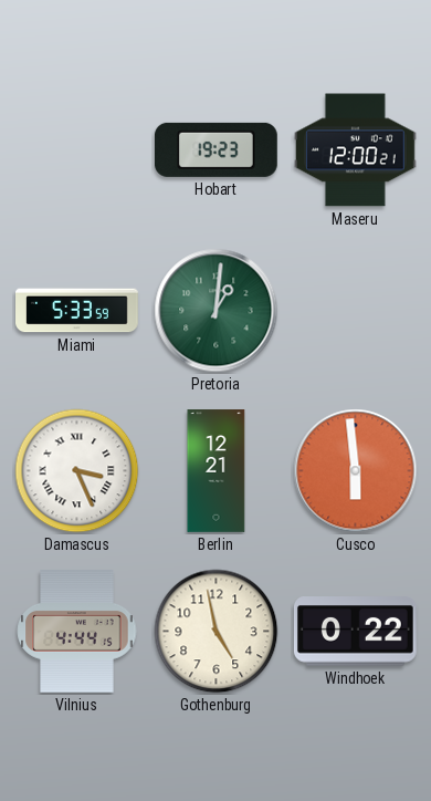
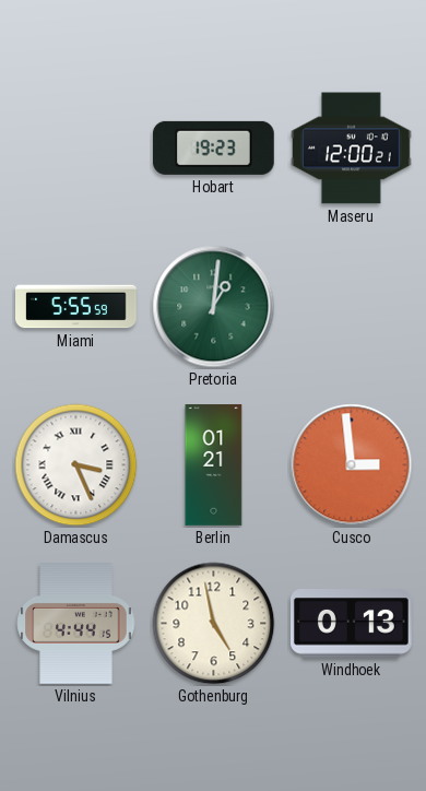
Miami: 5:33 -> 5:55 (76, 307)
Berlin: 12:21 -> 01:21 (214, 465)
Cusco: 5:59 -> 2:59 (352, 465)
Windhoek: 0:22 -> 0:13 (351, 624)
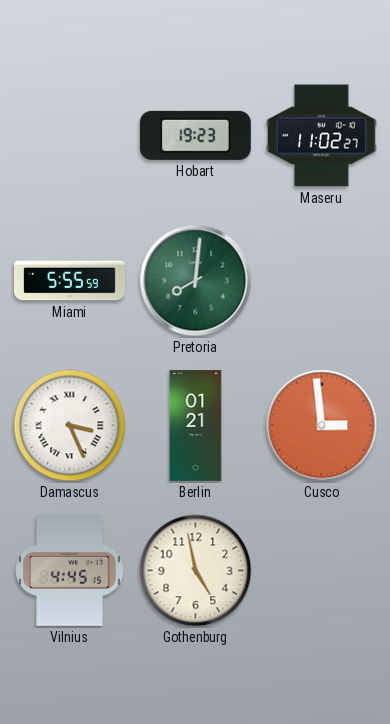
Maseru: 12:00 -> 11:02 (322, 136)
Pretoria: 1:01 -> 8:01 (196, 281)
Vilnius: 4:44 -> 4:45 (70, 571)
Windhoek: 0:13 -> none (351, 624)
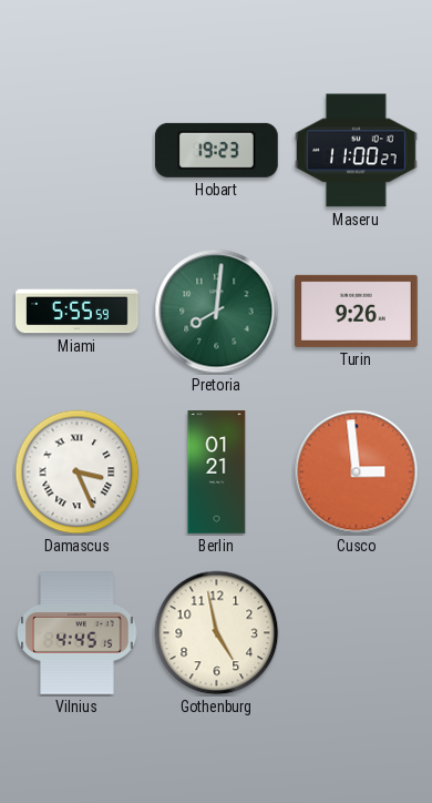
Maseru: 11:02 -> 11:00 (357, 151)
Turin: none -> 9:26 (357, 311)
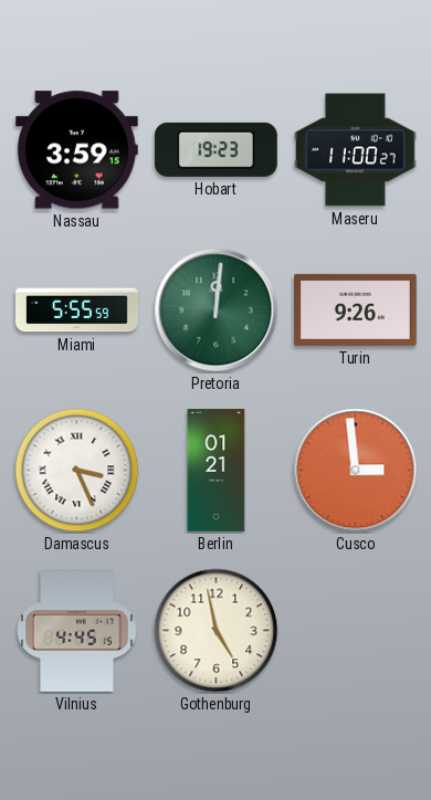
Nassau: none -> 3:59 (76, 150)
Pretoria: 8:01 -> 12:01 (217, 310)
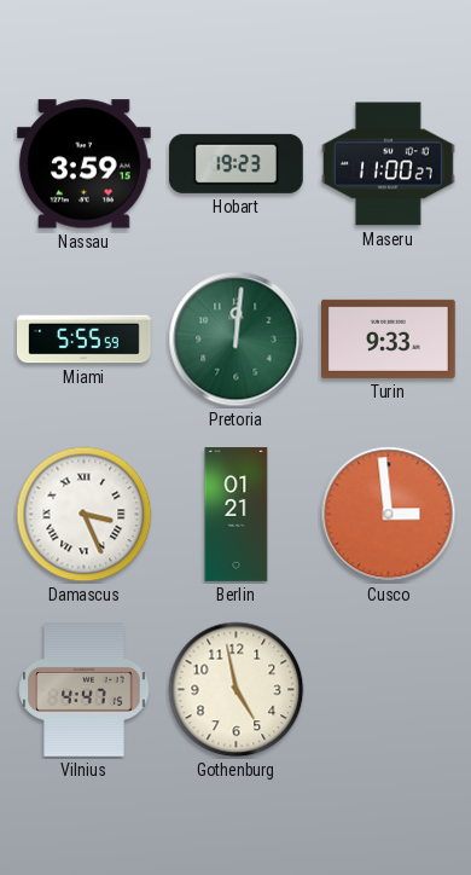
Turin: 9:26 -> 9:33 (389, 338)
Vilnius: 4:45 -> 4:47 (85, 690)
